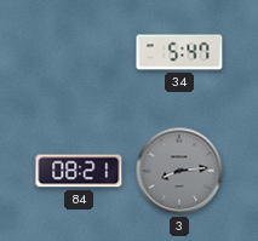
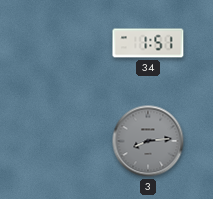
34: 5:47 -> 1:51 (148, 43)
84: 08:21 -> none (79, 171)
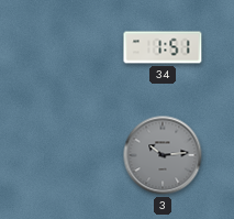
3: 8:14 -> 10:14 (163, 155)
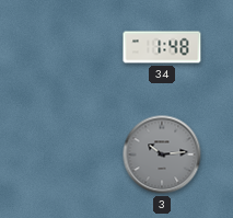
34: 1:51 -> 1:48 (162, 47)
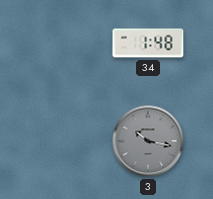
3: 10:14 -> 10:17 (148, 141)
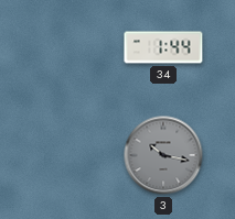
34: 1:48 -> 1:44 (163, 47)
